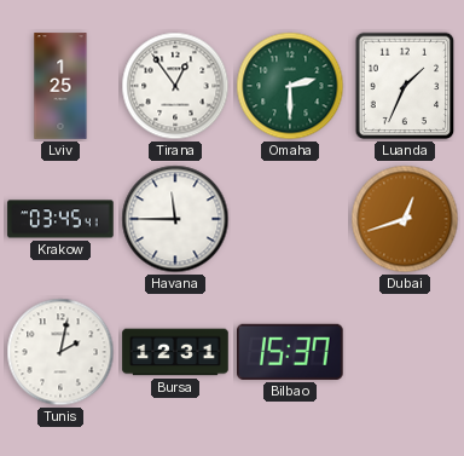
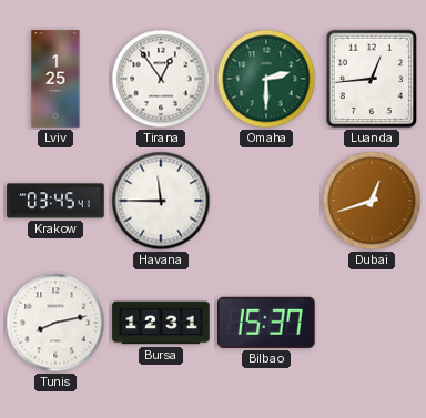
Luanda: 1:34 -> 12:44 (372, 79)
Tunis: 2:02 -> 8:13 (55, 323)
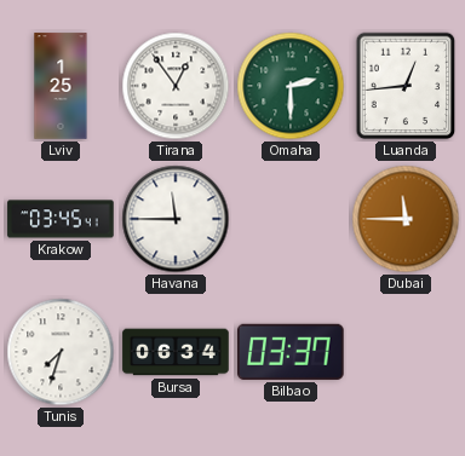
Dubai: 12:42 -> 11:45 (406, 219)
Tunis: 8:13 -> 7:33 (61, 352)
Bursa: 12:31 -> 06:34 (176, 352)
Bilbao: 15:37 -> 03:37 (292, 352)
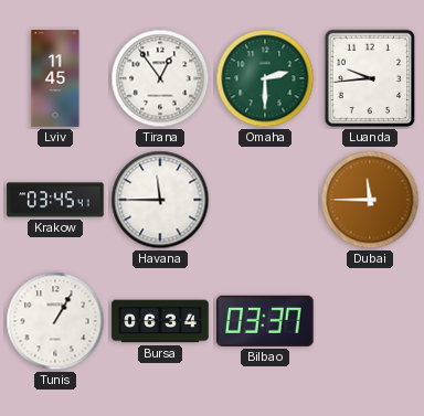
Lviv: 1:25 -> 11:45 (55, 78)
Luanda: 12:44 -> 9:44 (370, 78)
Tunis: 7:33 -> 1:05 (55, 321)
